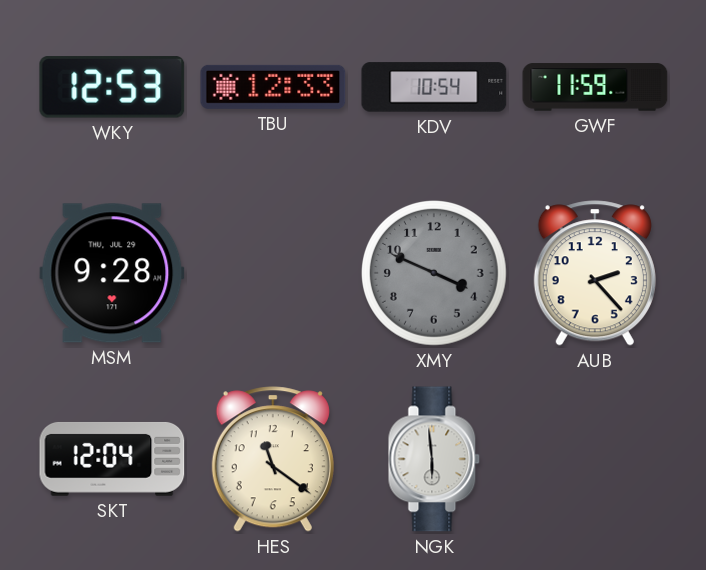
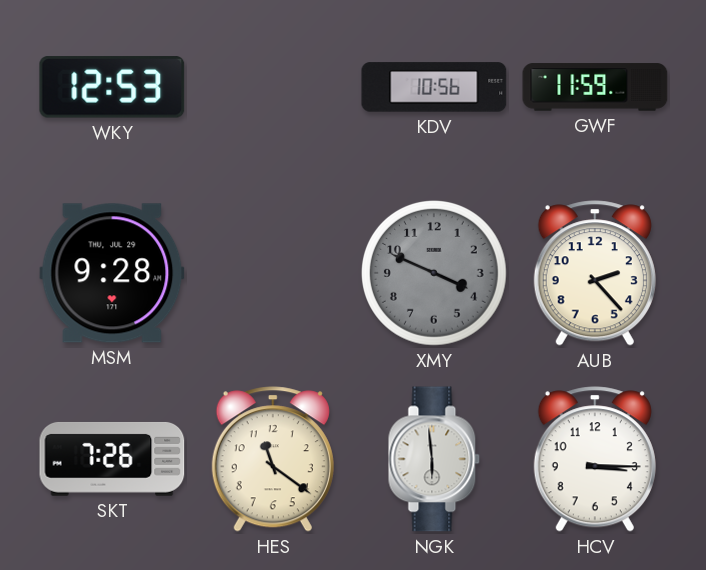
TBU: 12:33 -> none (273, 87)
KDV: 10:54 -> 10:56 (434, 87)
SKT: 12:04 -> 7:26 (112, 459)
HCV: none -> 3:15 (595, 459)
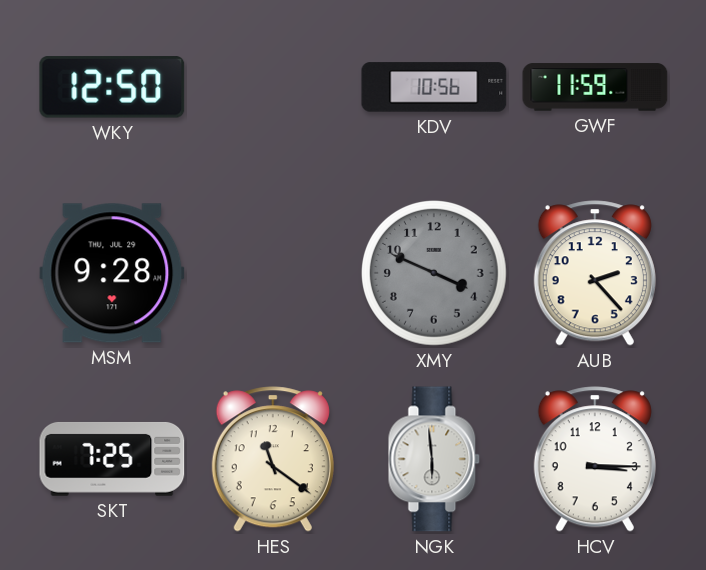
WKY: 12:53 -> 12:50 (112, 87)
SKT: 7:26 -> 7:25 (112, 459)
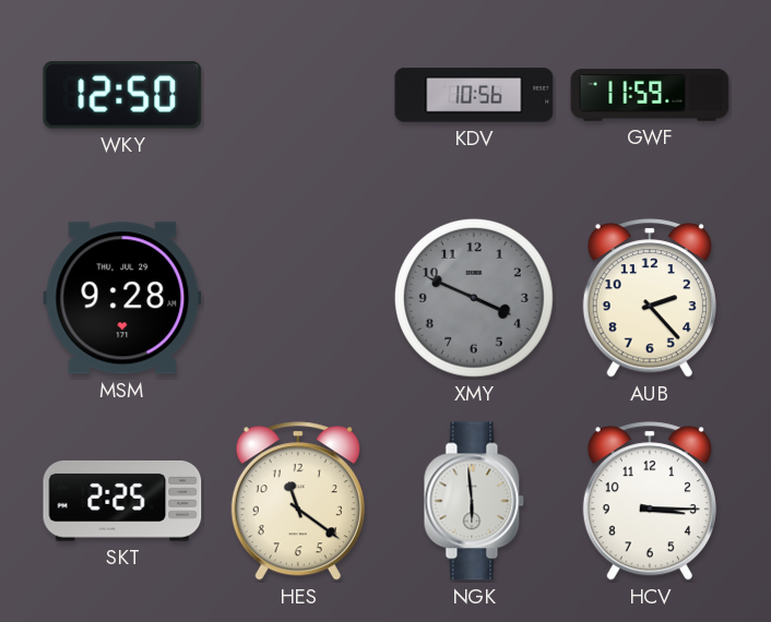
SKT: 7:25 -> 2:25 (122, 501)
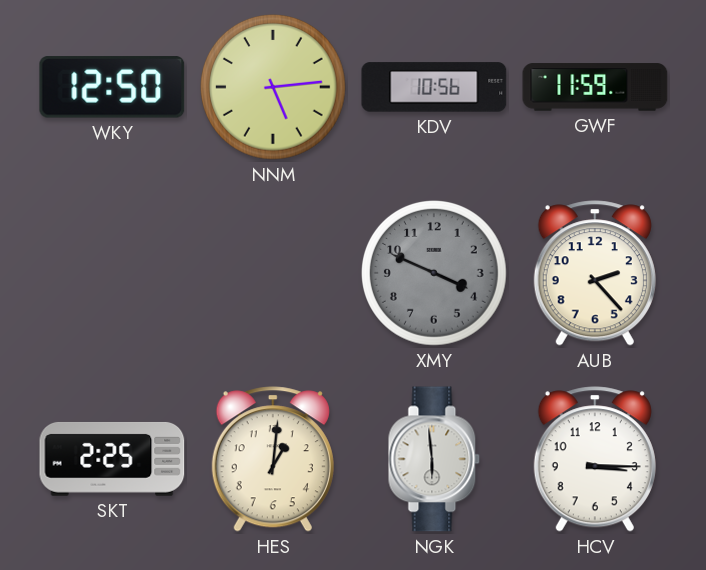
NNM: none -> 5:14 (274, 88)
MSM: 9:28 -> none (122, 298)
HES: 11:21 -> 1:01 (273, 459)
